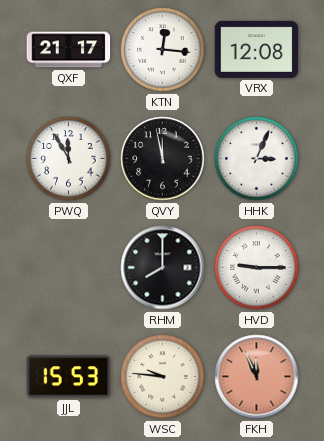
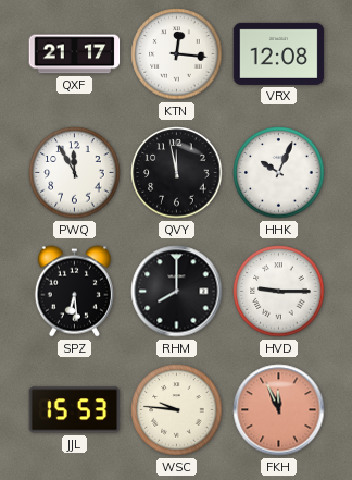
HHK: 3:04 -> 10:04 (279, 173)
SPZ: none -> 6:29 (74, 292)
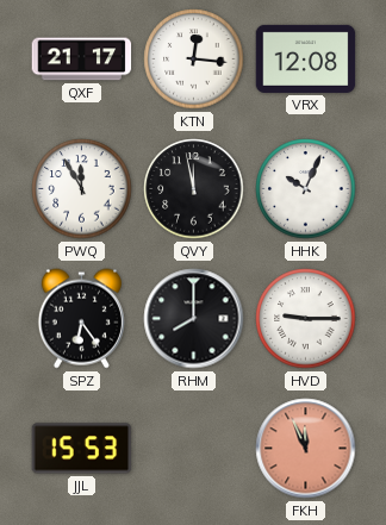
SPZ: 6:29 -> 6:24 (81, 319)
WSC: 9:46 -> none (177, 410)
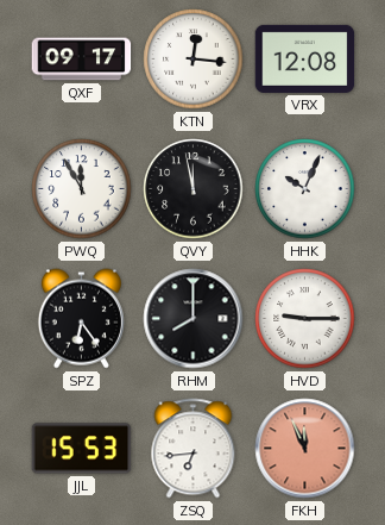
QXF: 21:17 -> 09:17 (82, 60)
ZSQ: none -> 6:44 (194, 449)
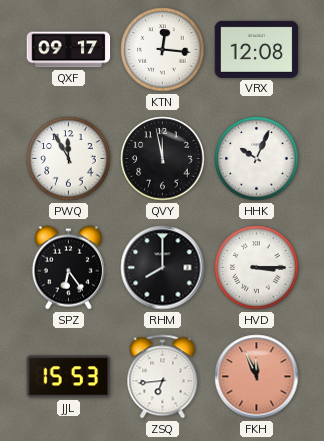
HVD: 9:15 -> 3:15 (257, 268)
